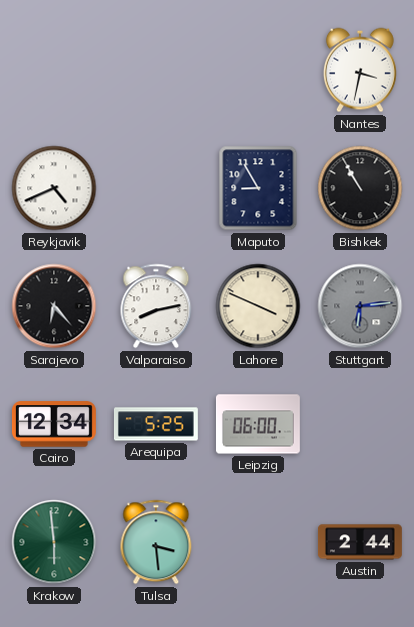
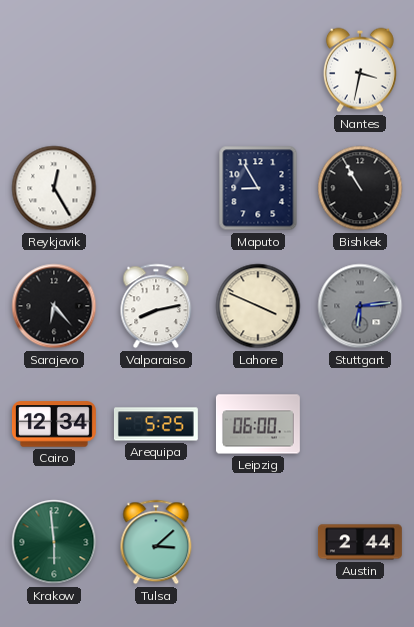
Reykjavik: 4:41 -> 12:25 (54, 188)
Tulsa: 3:29 -> 3:08 (156, 542)
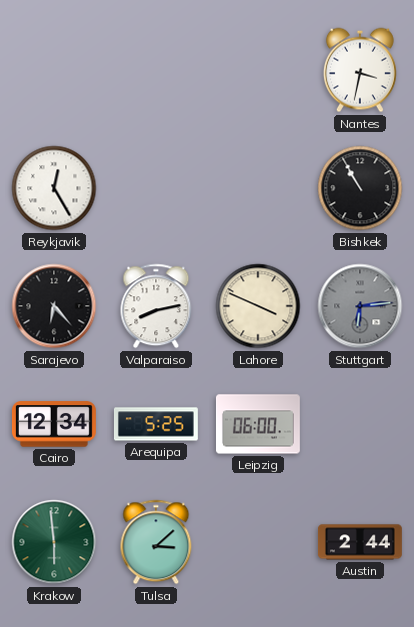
Maputo: 8:55 -> none (258, 188)
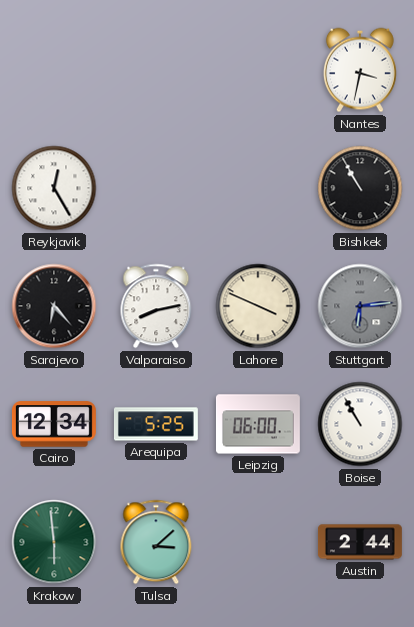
Boise: none -> 10:55 (360, 424)
